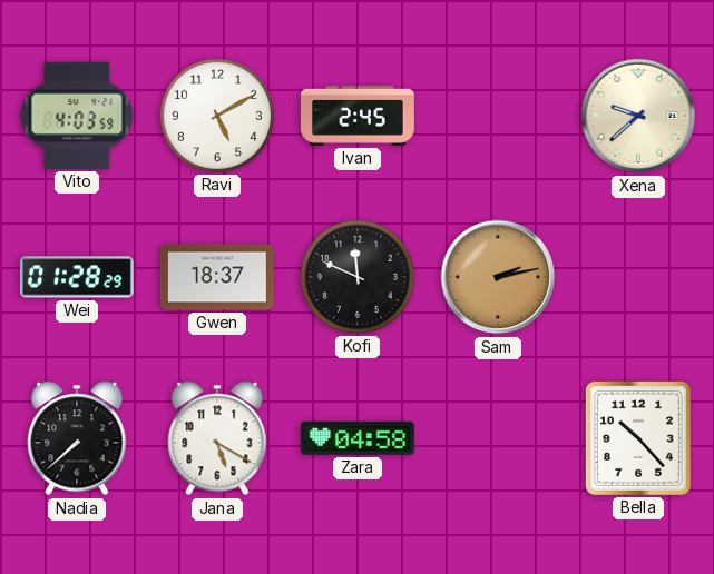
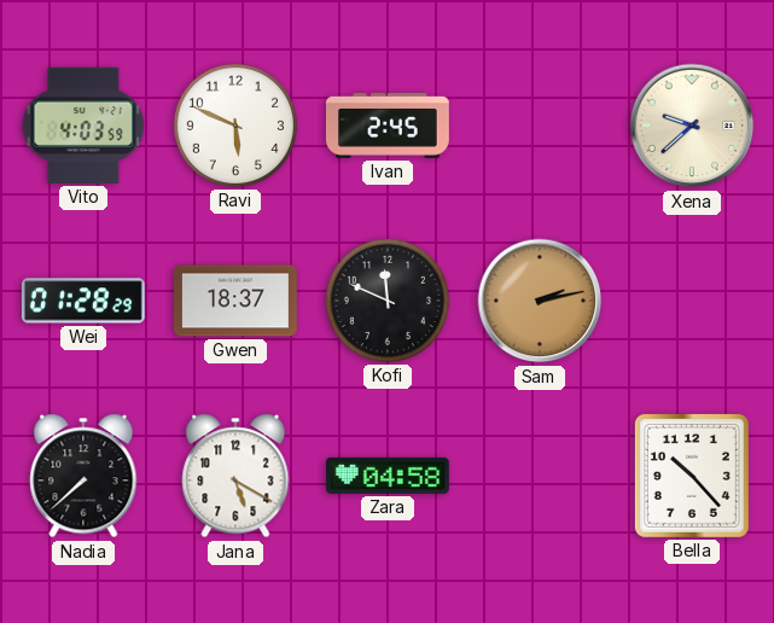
Ravi: 5:10 -> 5:49 (235, 126)
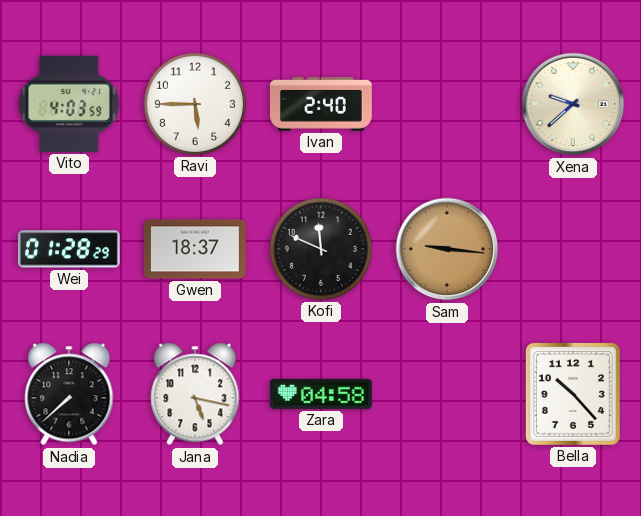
Ravi: 5:49 -> 5:45 (195, 104)
Ivan: 2:45 -> 2:40 (321, 104)
Sam: 2:13 -> 9:16 (447, 249)
Jana: 5:20 -> 5:17 (195, 394)
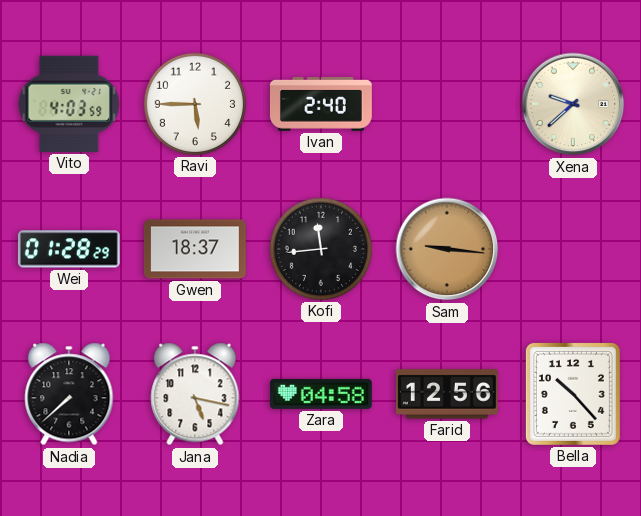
Kofi: 11:49 -> 11:44 (321, 249)
Farid: none -> 12:56 (447, 394)
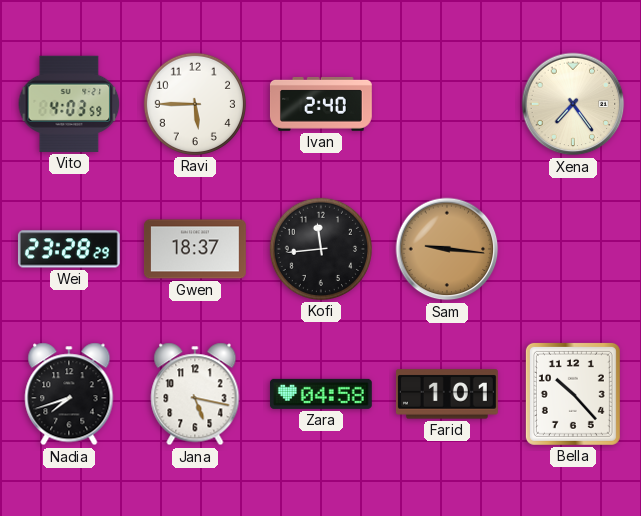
Xena: 9:38 -> 7:24 (573, 104)
Wei: 01:28 -> 23:28 (69, 249)
Nadia: 7:38 -> 7:42 (69, 394)
Farid: 12:56 -> 1:01 (447, 394)
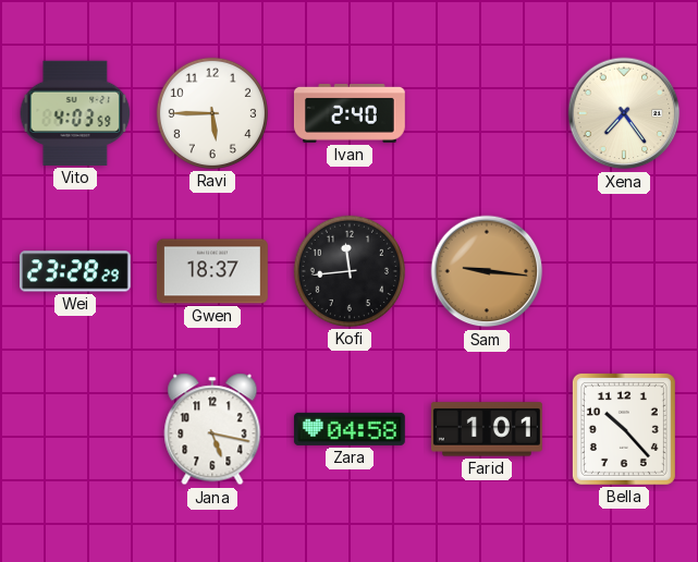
Nadia: 7:42 -> none (69, 394)
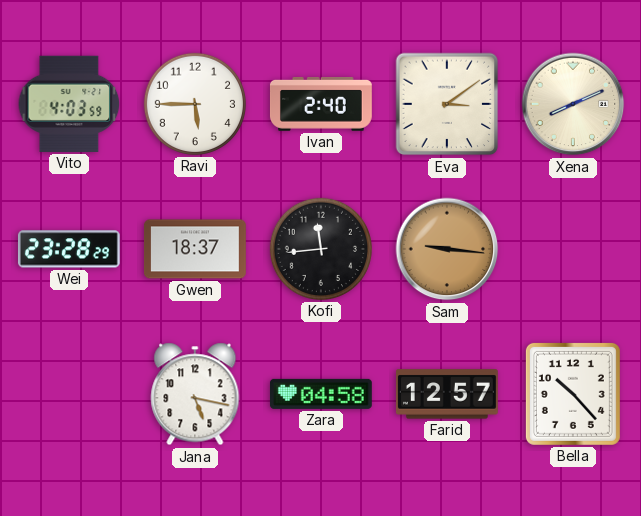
Eva: none -> 3:09 (447, 104)
Xena: 7:24 -> 8:11 (573, 104)
Farid: 1:01 -> 12:57 (447, 394)
